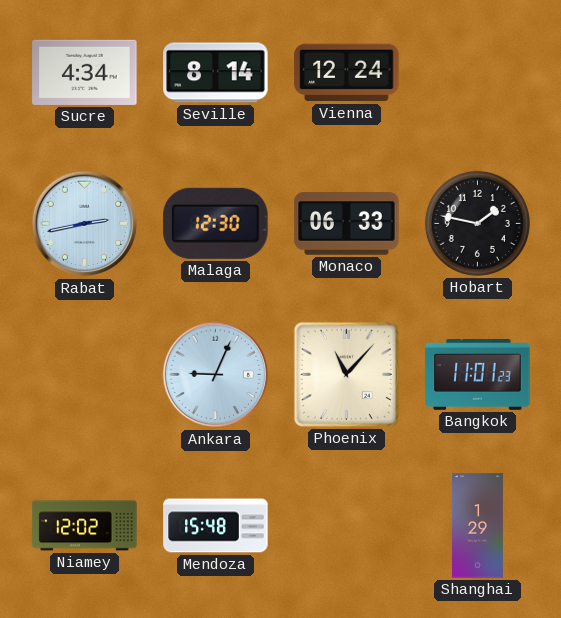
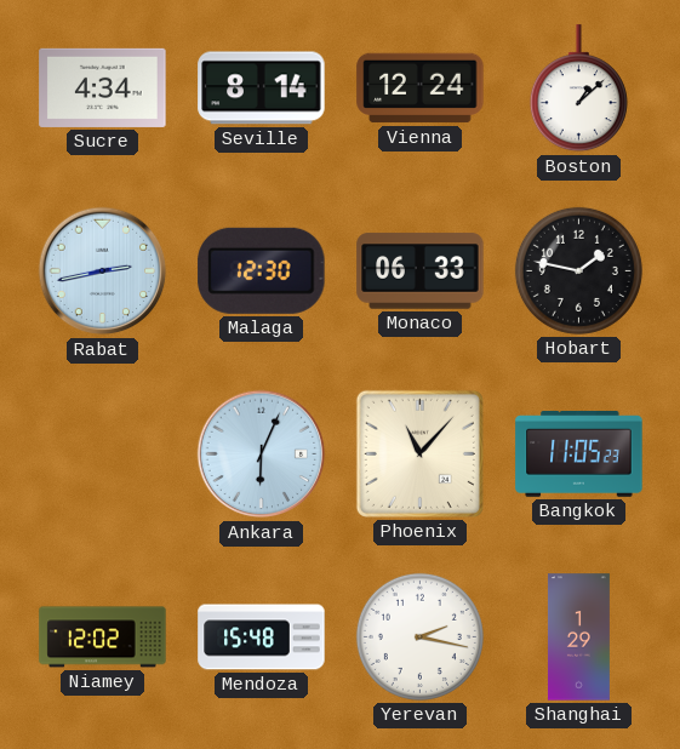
Boston: none -> 1:08 (578, 88)
Ankara: 9:04 -> 6:04 (262, 454)
Bangkok: 11:01 -> 11:05 (579, 454)
Yerevan: none -> 2:17 (419, 636)
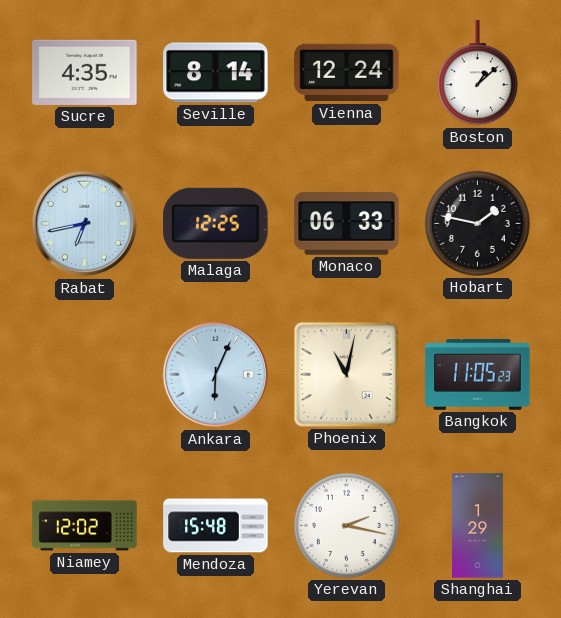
Sucre: 4:34 -> 4:35 (85, 72)
Rabat: 2:43 -> 6:43 (85, 224)
Malaga: 12:30 -> 12:25 (216, 223)
Phoenix: 11:07 -> 11:02 (346, 374)
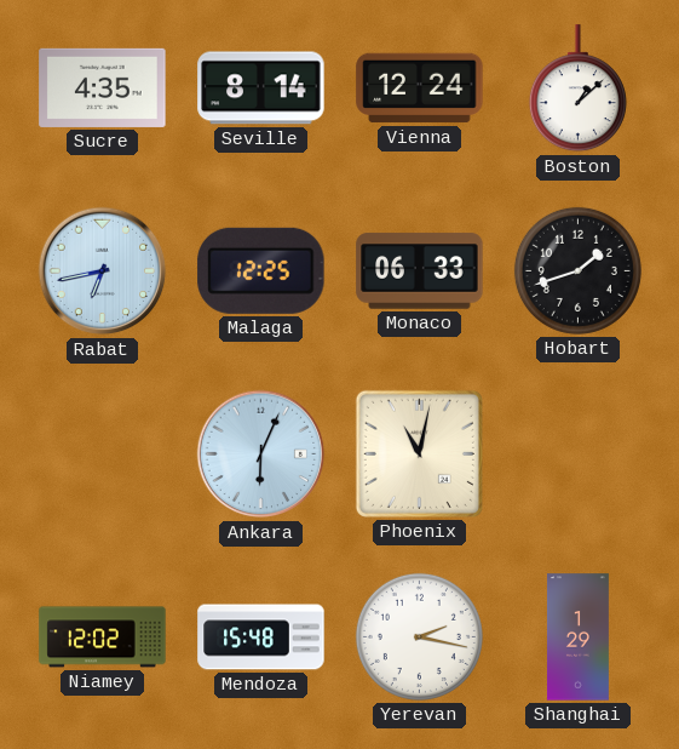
Hobart: 1:47 -> 1:42 (577, 270)
Bangkok: 11:05 -> none (478, 375)
